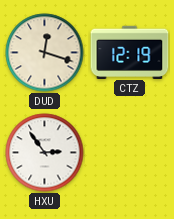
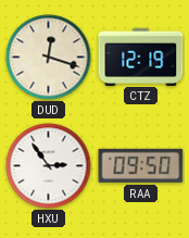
RAA: none -> 09:50 (141, 165)
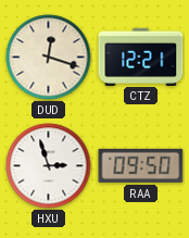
CTZ: 12:19 -> 12:21 (141, 57)
HXU: 2:54 -> 2:57 (49, 166)
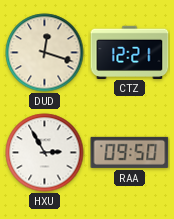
HXU: 2:57 -> 2:55 (45, 153)
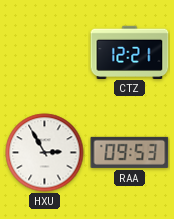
DUD: 12:18 -> none (45, 53)
RAA: 09:50 -> 09:53 (130, 152)
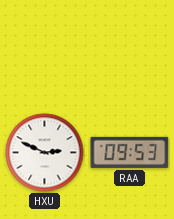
CTZ: 12:21 -> none (130, 52)
HXU: 2:55 -> 2:49 (45, 153)
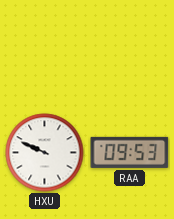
HXU: 2:49 -> 9:49 (45, 153)
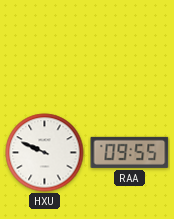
RAA: 09:53 -> 09:55 (130, 152)
